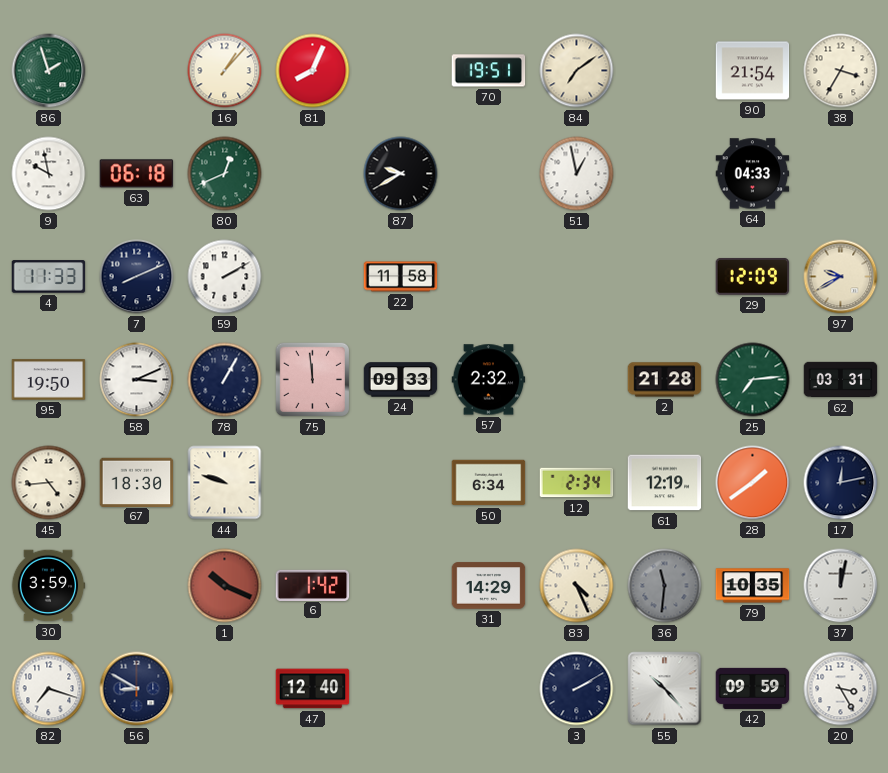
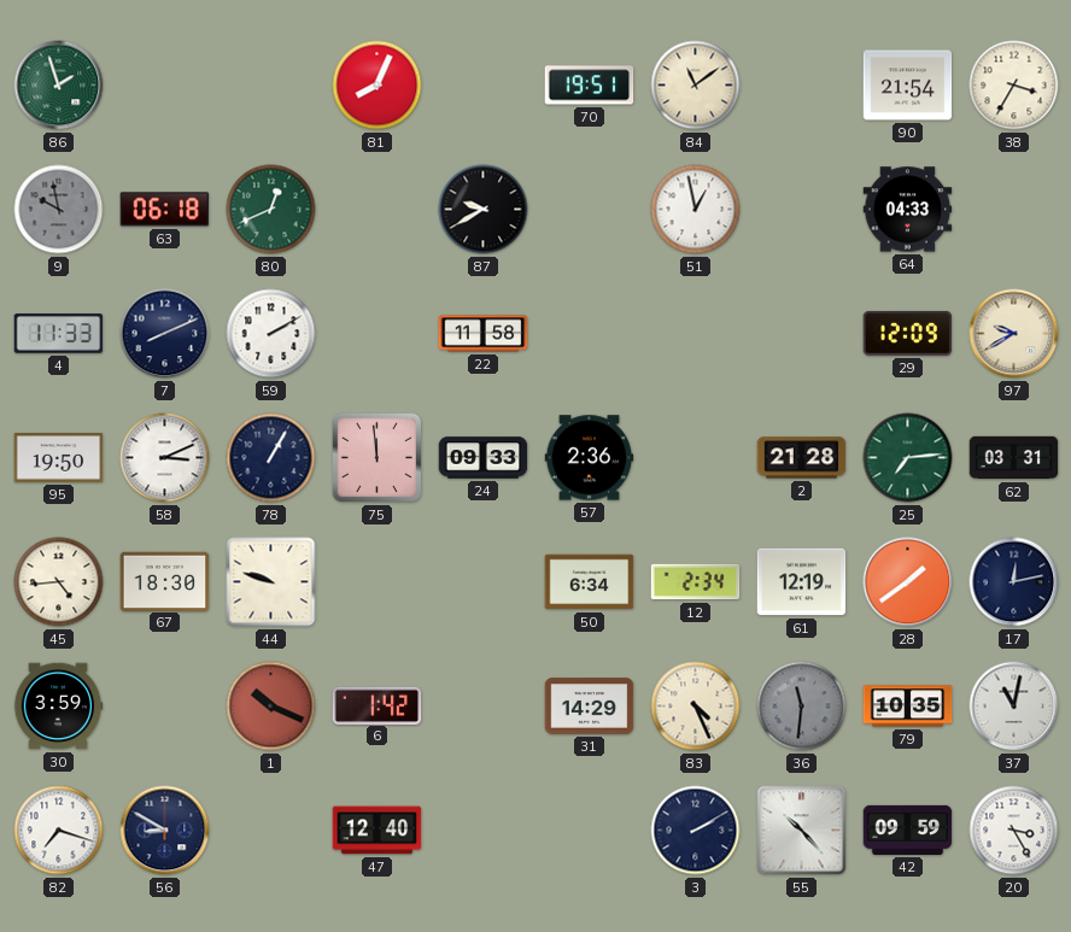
16: 1:07 -> none (225, 71)
84: 7:09 -> 11:09 (696, 86)
9 dial: white -> grey (59, 210)
57: 2:32 -> 2:36 (590, 458)
37: 12:02 -> 11:02 (1014, 707)
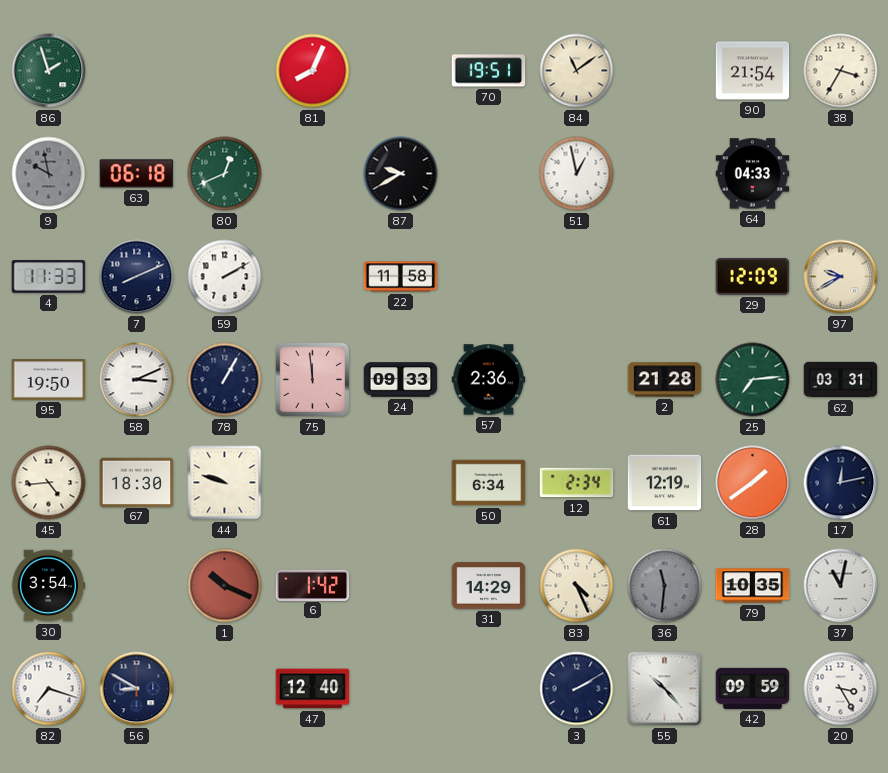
30: 3:59 -> 3:54 (48, 586)
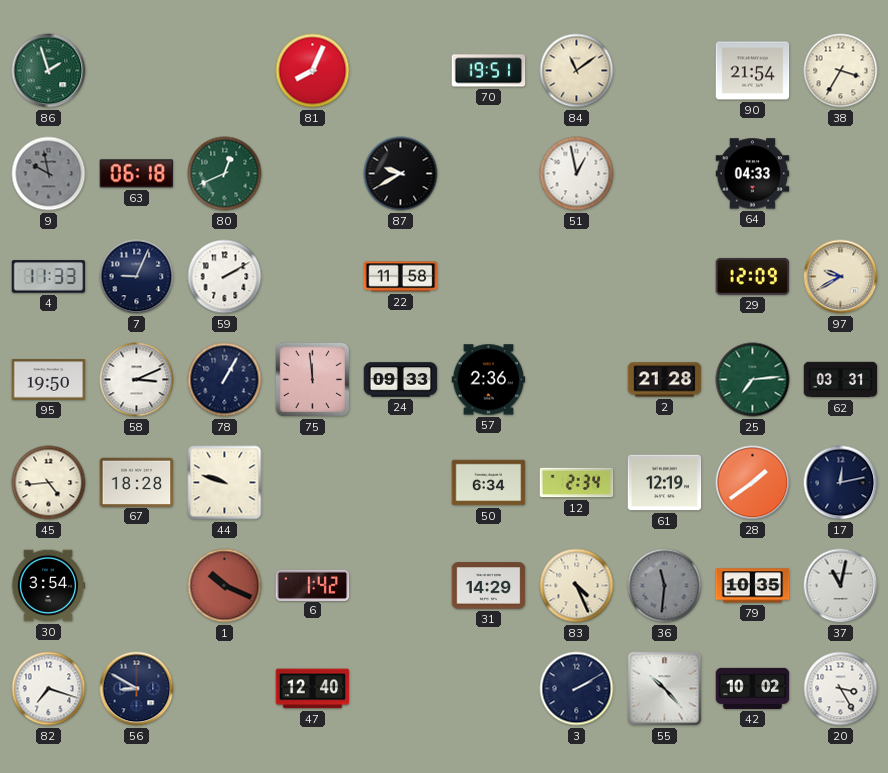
7: 8:11 -> 9:04 (137, 277)
67: 18:30 -> 18:28 (137, 482)
42: 09:59 -> 10:02 (753, 688)
